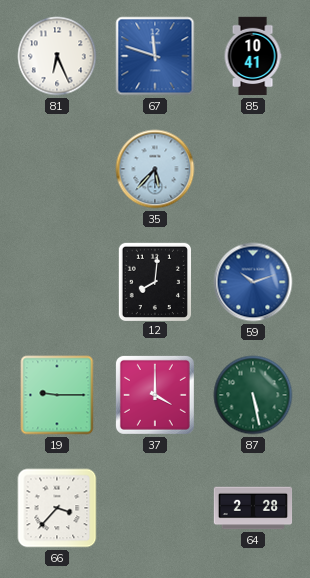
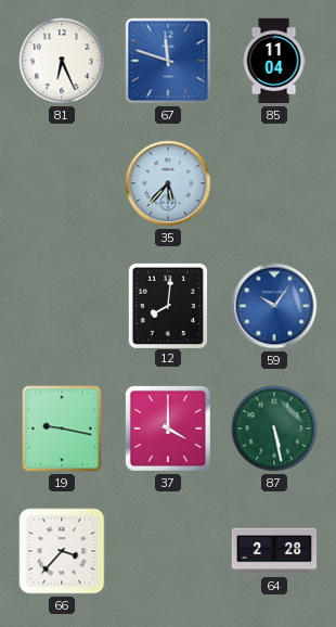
85: 10:41 -> 11:04 (274, 61)
59: 10:12 -> 10:06 (274, 306)
19: 9:15 -> 9:17 (62, 428)
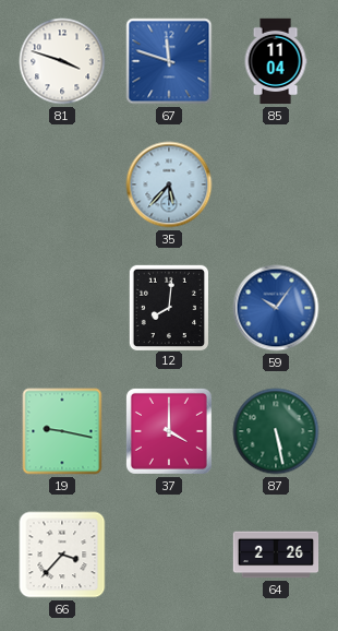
81: 6:26 -> 3:48 (62, 61)
64: 2:28 -> 2:26 (276, 555)
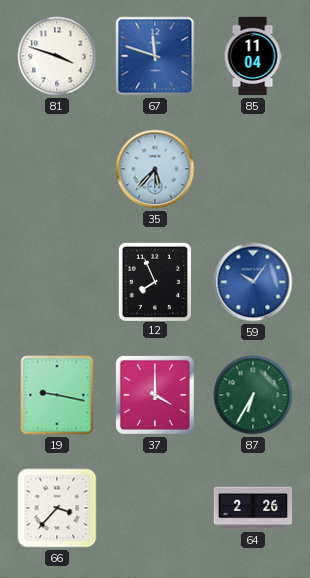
12: 8:01 -> 7:56 (154, 281)
87: 5:28 -> 6:35 (253, 395)
